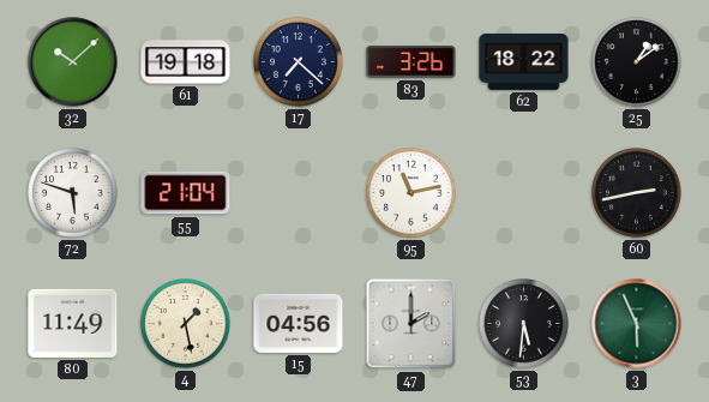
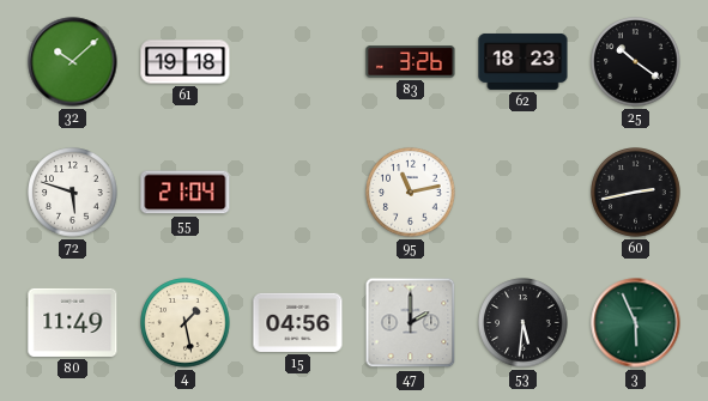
17: 7:22 -> none (299, 62)
62: 18:22 -> 18:23 (524, 61)
25: 1:09 -> 10:21 (636, 62)
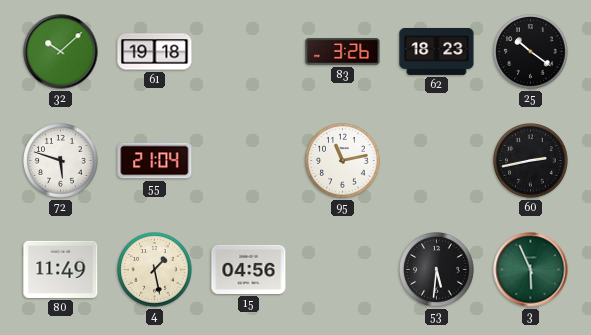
47: 2:00 -> none (411, 323)
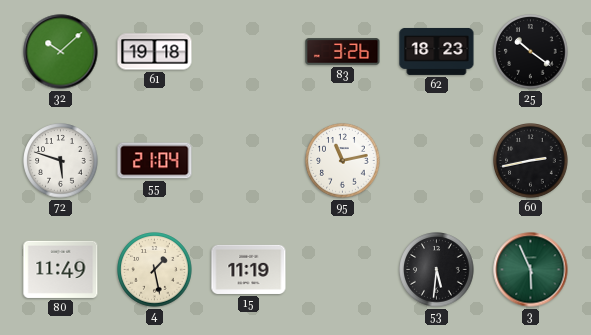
15: 04:56 -> 11:19 (249, 269)
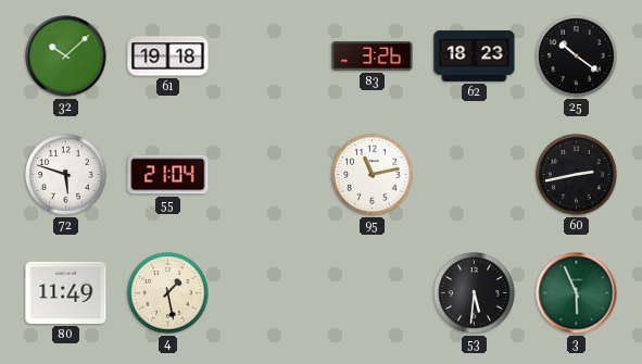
15: 11:19 -> none (249, 269)
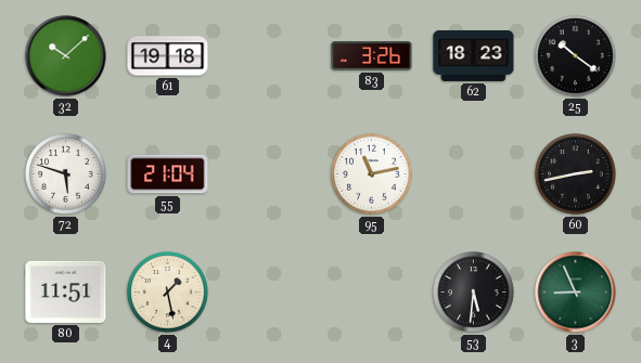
80: 11:49 -> 11:51 (66, 291)
3: 5:56 -> 8:56 (576, 293)
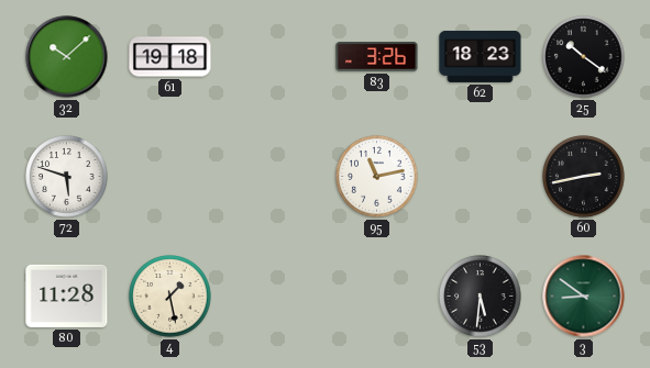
55: 21:04 -> none (168, 174)
80: 11:51 -> 11:28 (67, 295)
3: 8:56 -> 8:51 (584, 297)
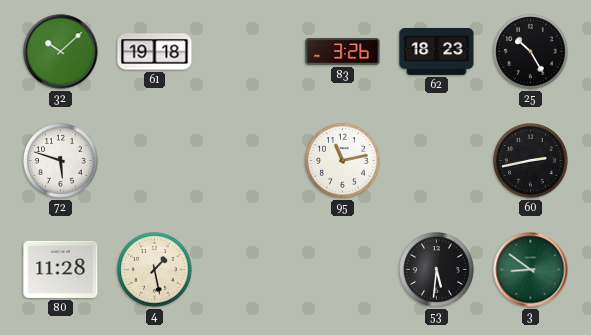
25: 10:21 -> 10:25 (531, 52)
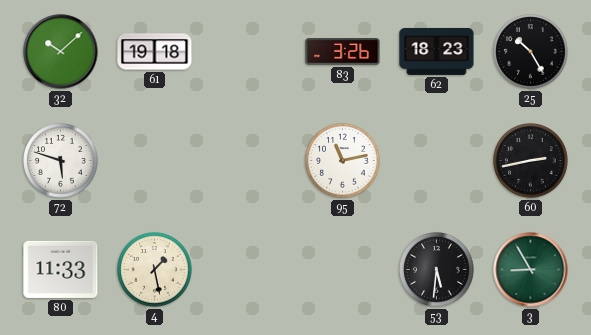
80: 11:28 -> 11:33 (61, 269)
3: 8:51 -> 8:55 (531, 270)
